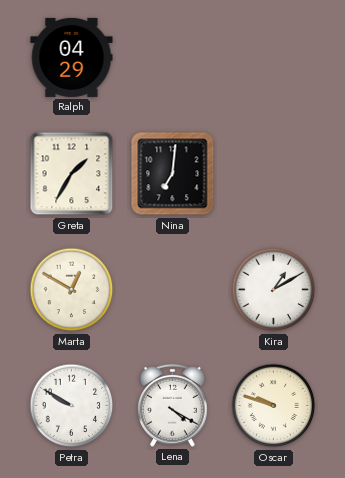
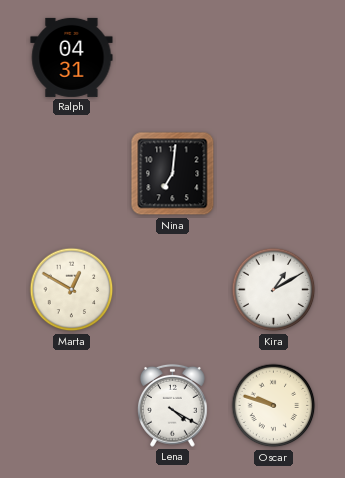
Ralph: 04:29 -> 04:31 (72, 57)
Greta: 1:35 -> none (72, 174)
Petra: 9:50 -> none (72, 406)
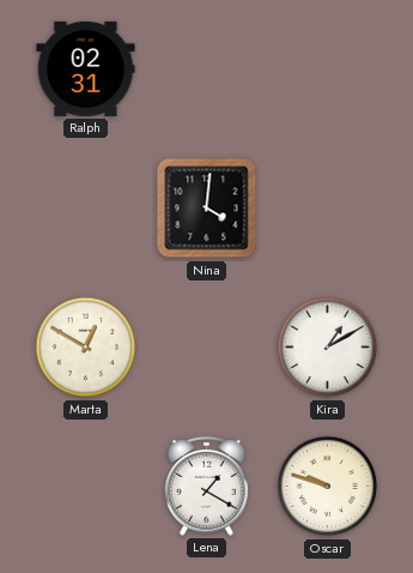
Ralph: 04:31 -> 02:31 (86, 68)
Nina: 7:01 -> 4:01 (207, 209)
Lena: 4:20 -> 1:20 (207, 485)
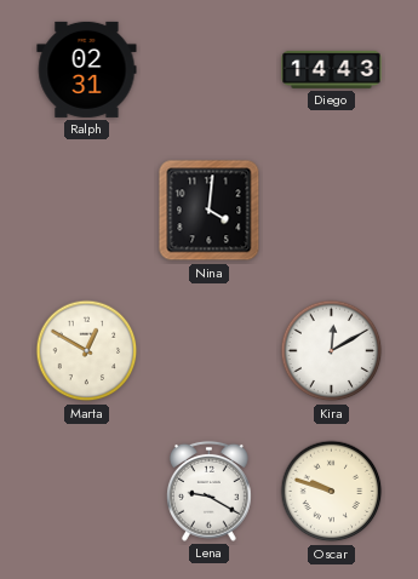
Diego: none -> 14:43 (332, 69)
Kira: 1:10 -> 12:10 (332, 351)
Lena: 1:20 -> 9:20 (210, 491)
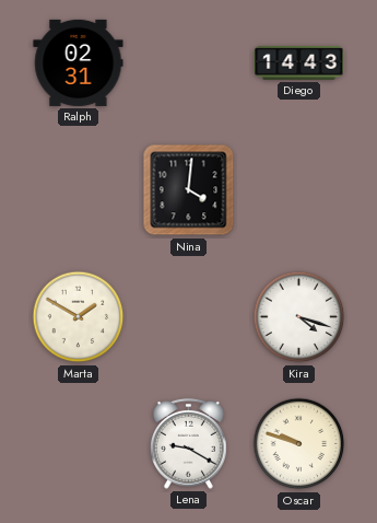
Marta: 12:50 -> 1:50 (79, 317)
Kira: 12:10 -> 4:18 (299, 317)
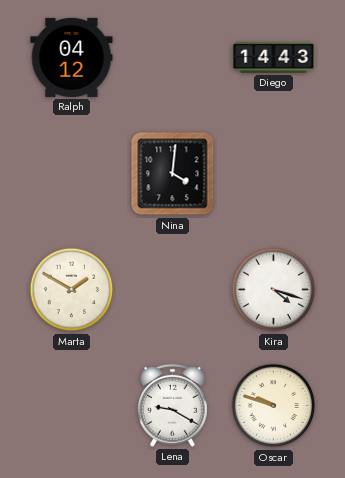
Ralph: 02:31 -> 04:12 (72, 57)
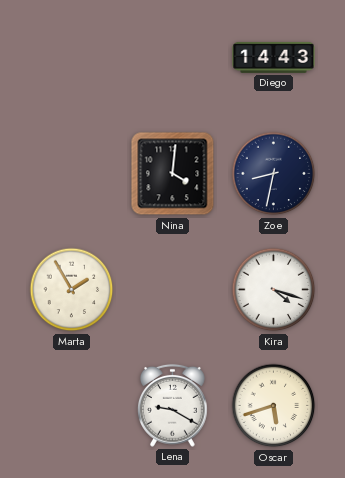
Ralph: 04:12 -> none (72, 57)
Zoe: none -> 8:32 (274, 174)
Marta: 1:50 -> 1:55 (72, 290)
Oscar: 9:48 -> 5:42 (274, 406)
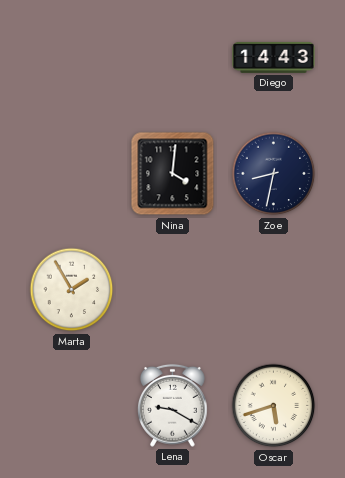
Kira: 4:18 -> none (274, 290)
